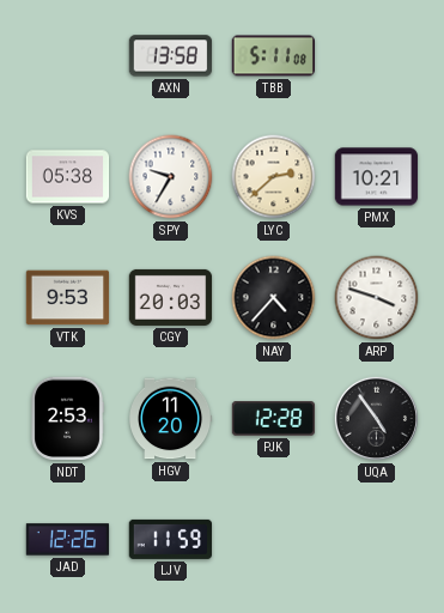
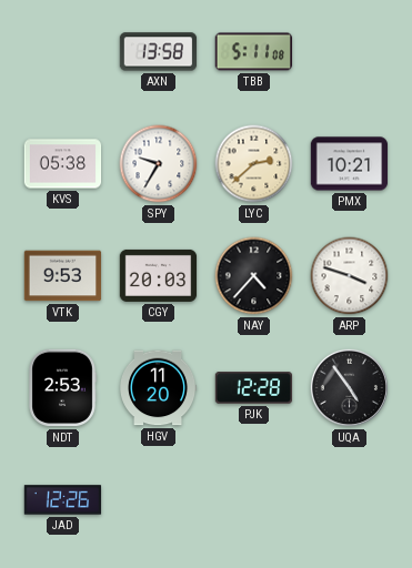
LJV: 11:59 -> none (170, 539)
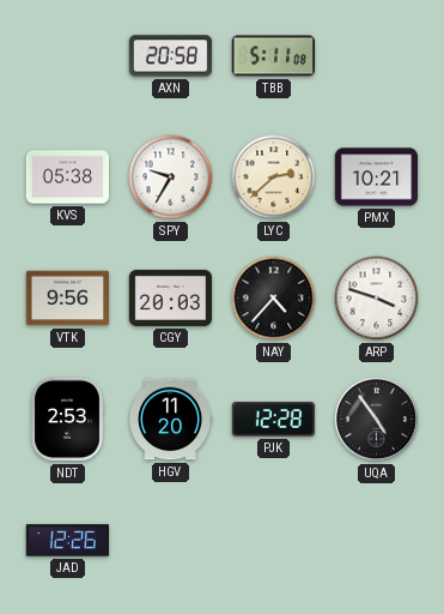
AXN: 13:58 -> 20:58 (171, 56)
VTK: 9:53 -> 9:56 (68, 299)
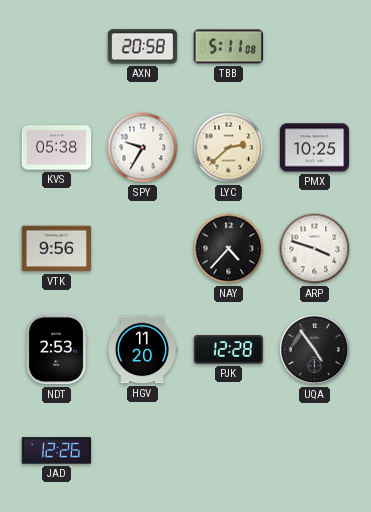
PMX: 10:21 -> 10:25 (315, 148)
CGY: 20:03 -> none (171, 297)
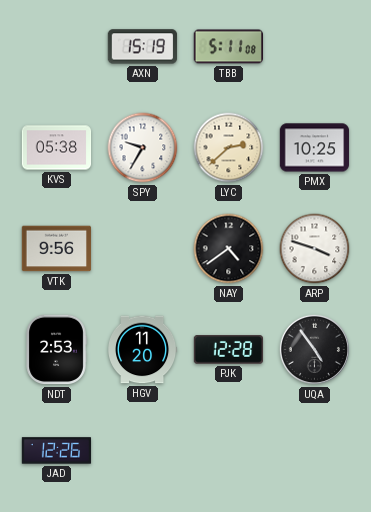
AXN: 20:58 -> 15:19 (143, 47)
NAY: 4:37 -> 4:39 (229, 249)
